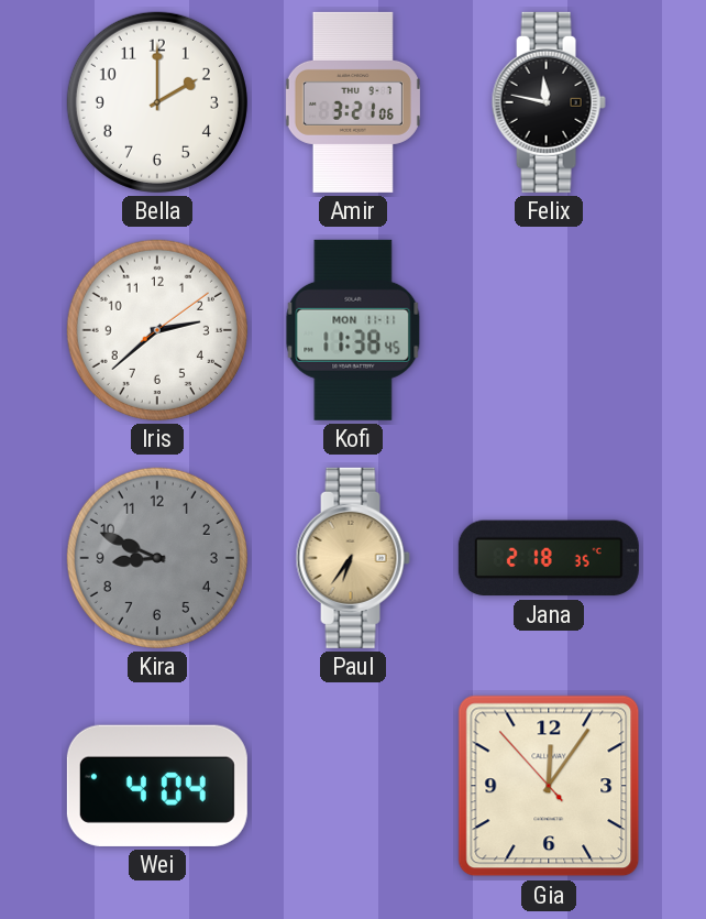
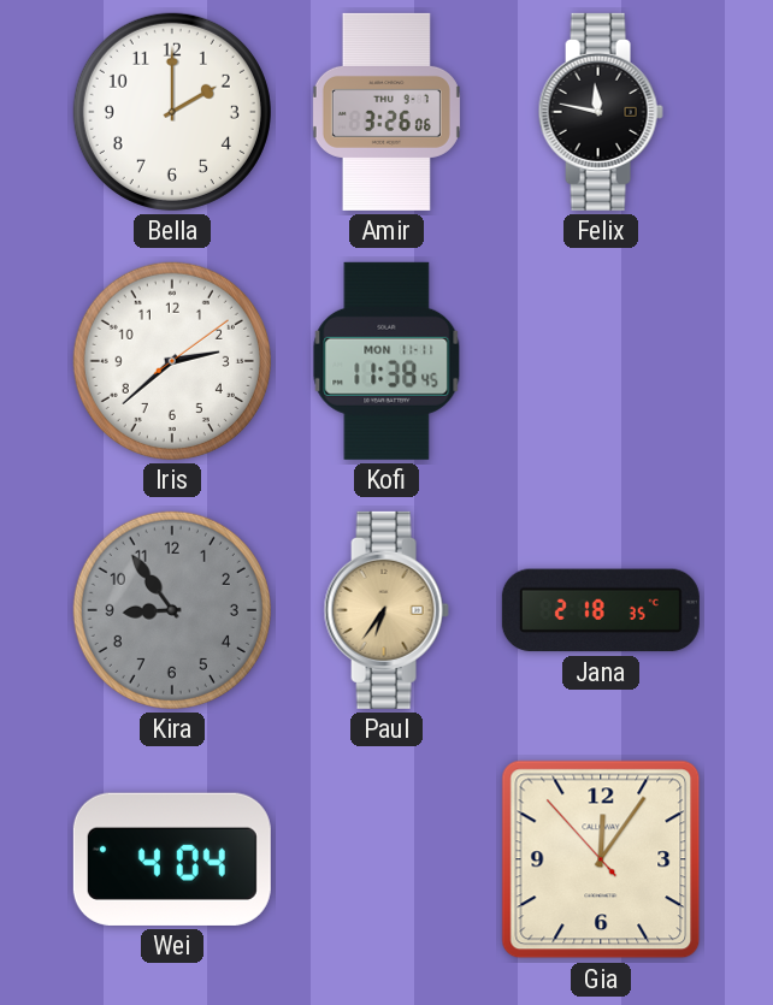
Amir: 3:21 -> 3:26 (386, 112)
Kira: 8:49 -> 8:54 (172, 610)
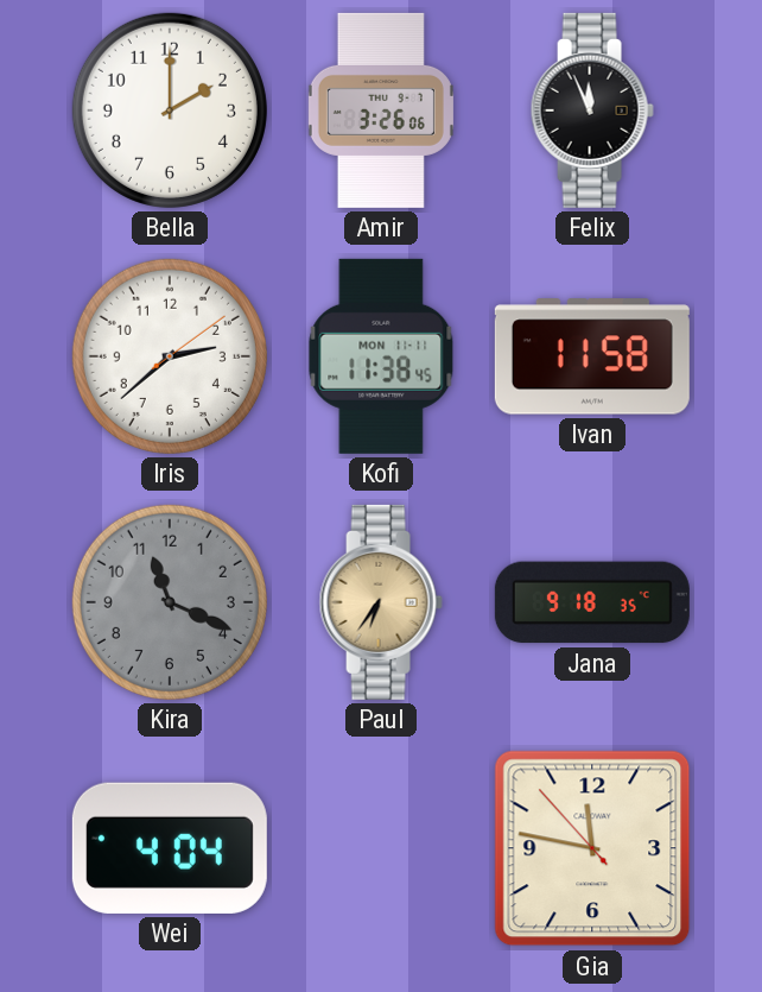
Felix: 11:47 -> 11:56 (592, 110)
Ivan: none -> 11:58 (592, 356)
Kira: 8:54 -> 11:19 (170, 602)
Jana: 2:18 -> 9:18 (592, 602)
Gia: 12:05 -> 11:46 (592, 848)
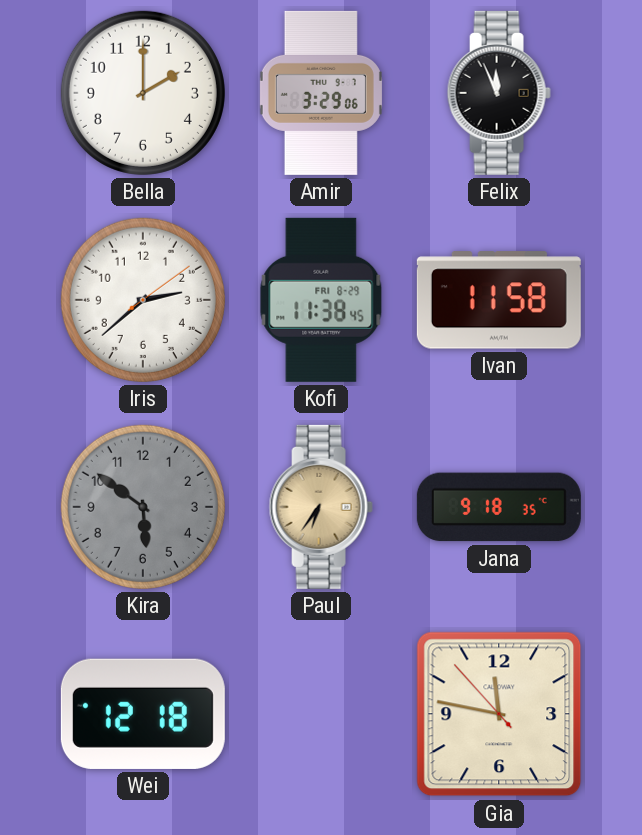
Amir: 3:26 -> 3:29 (321, 93)
Kofi date: MON 11-11 -> FRI 8-29 (321, 300)
Kira: 11:19 -> 5:51 (143, 507)
Wei: 4:04 -> 12:18 (143, 714)
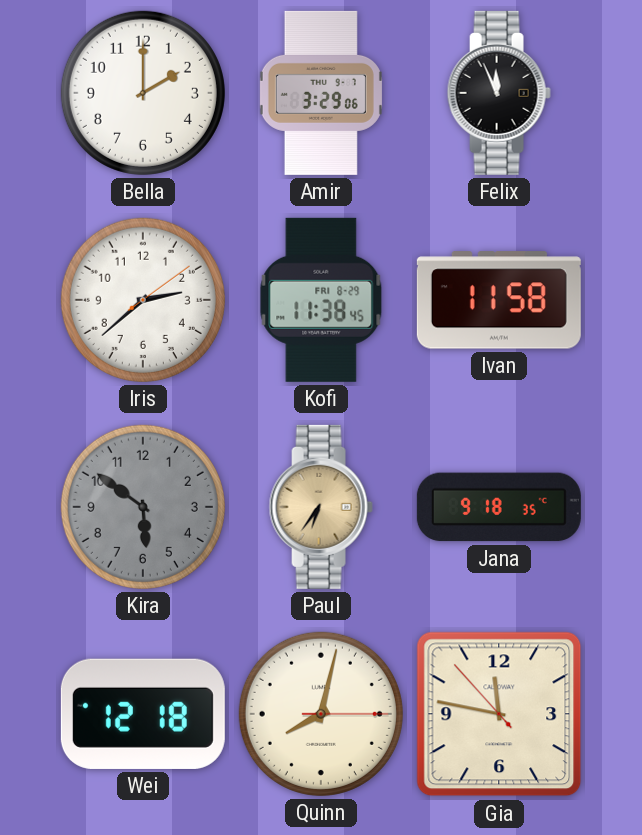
Quinn: none -> 8:02 (321, 714)
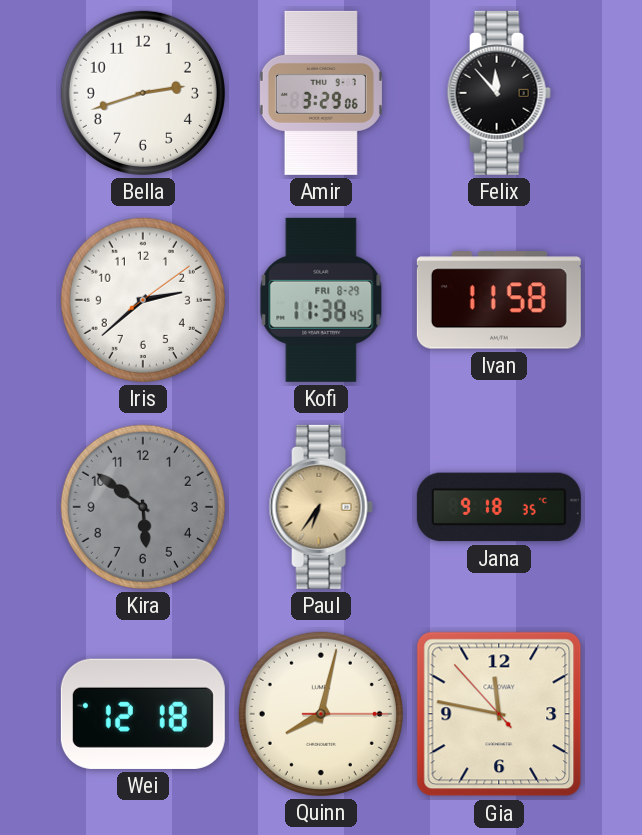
Bella: 2:00 -> 2:42 (143, 93)
Felix: 11:56 -> 11:53 (499, 93)
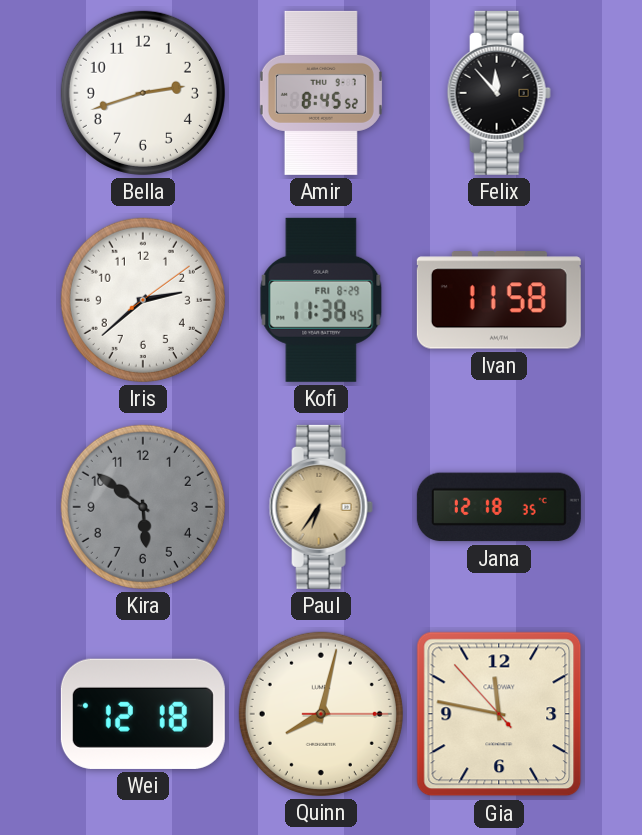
Amir: 3:29 -> 8:45 (321, 93)
Jana: 9:18 -> 12:18 (499, 507)
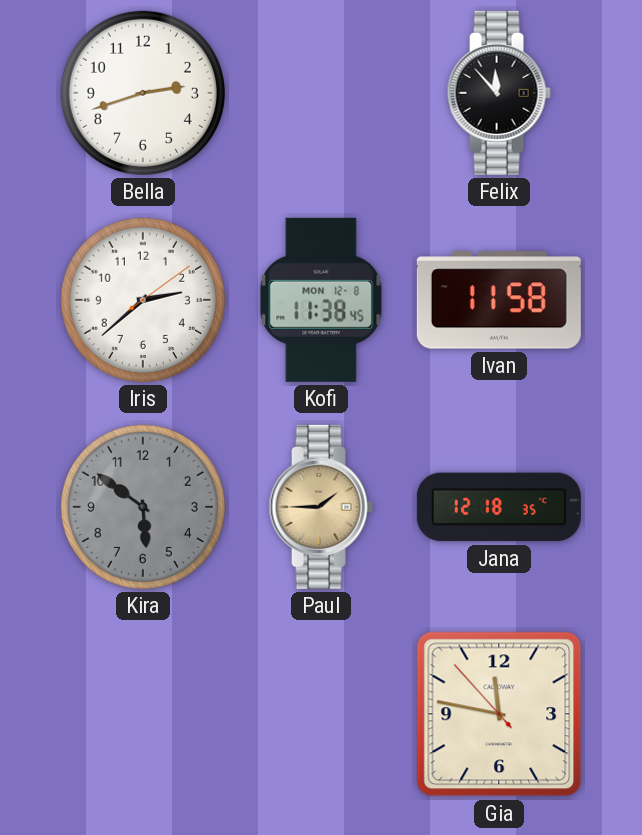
Amir: 8:45 -> none (321, 93)
Kofi date: FRI 8-29 -> MON 12-8 (321, 300)
Paul: 6:36 -> 1:45 (321, 507)
Wei: 12:18 -> none (143, 714)
Quinn: 8:02 -> none (321, 714)
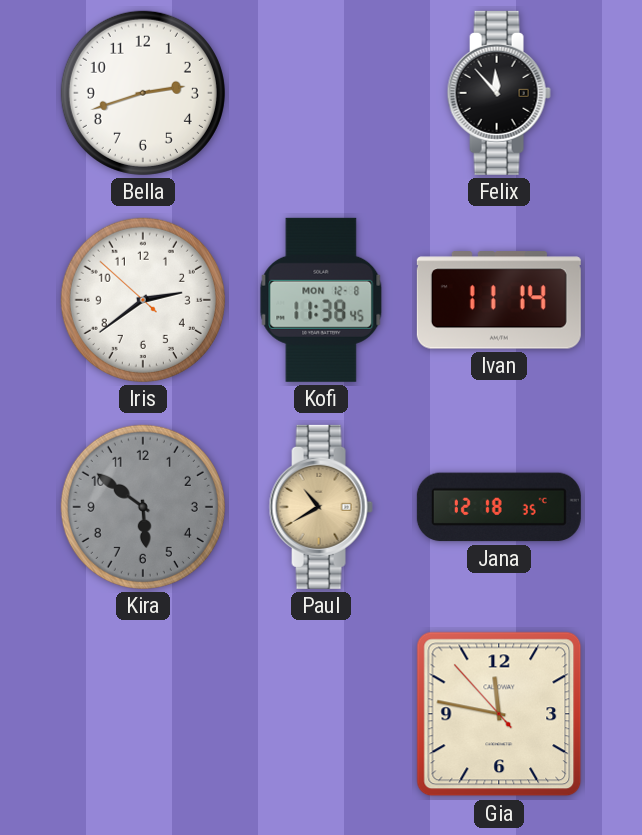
Iris: 2:38:09 -> 2:38:52 (143, 300)
Ivan: 11:58 -> 11:14 (499, 300)
Paul: 1:45 -> 10:40 (321, 507)
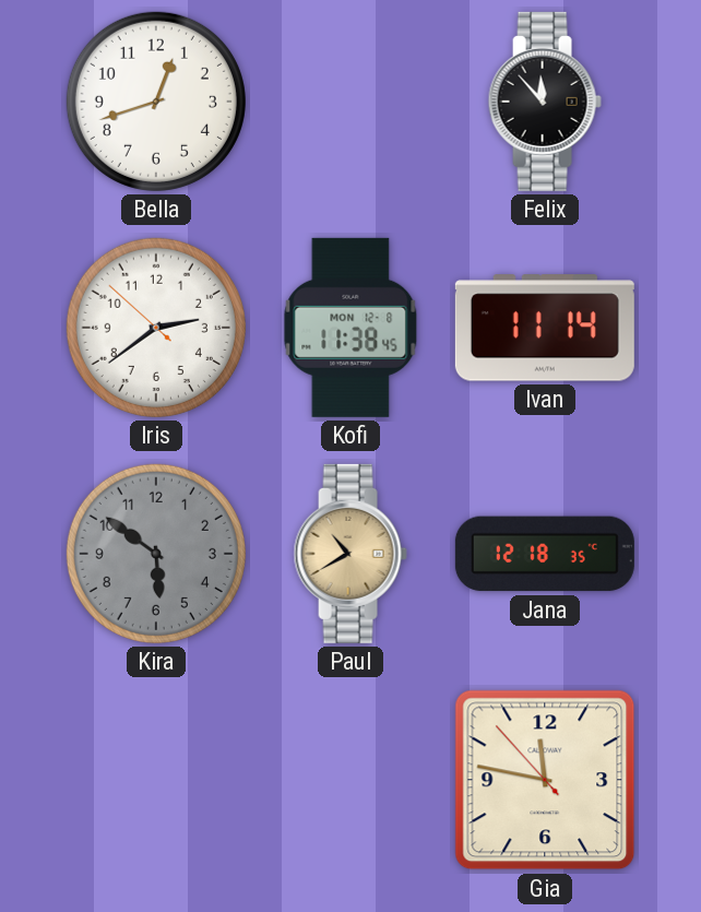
Bella: 2:42 -> 12:42 (156, 102)
